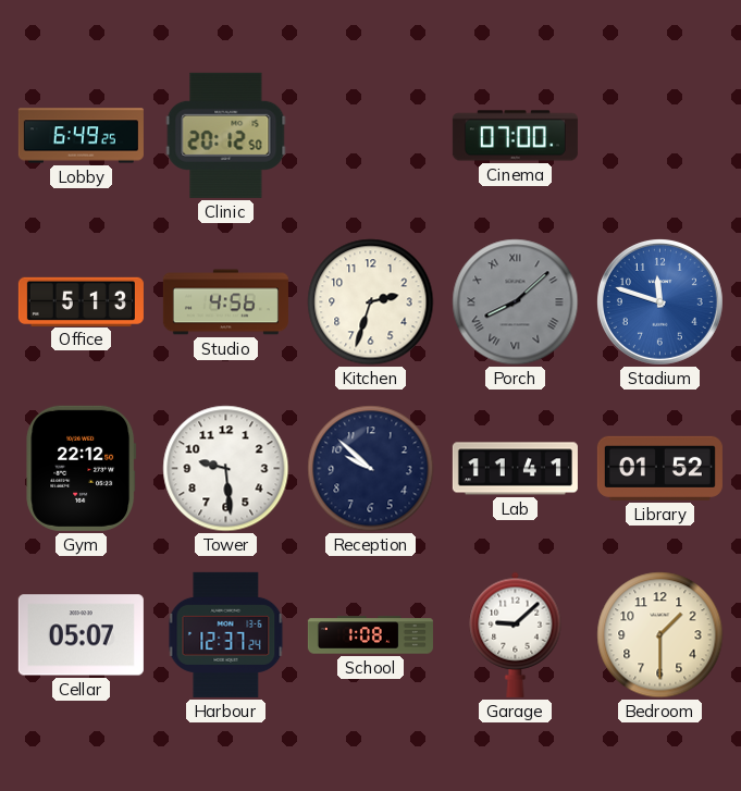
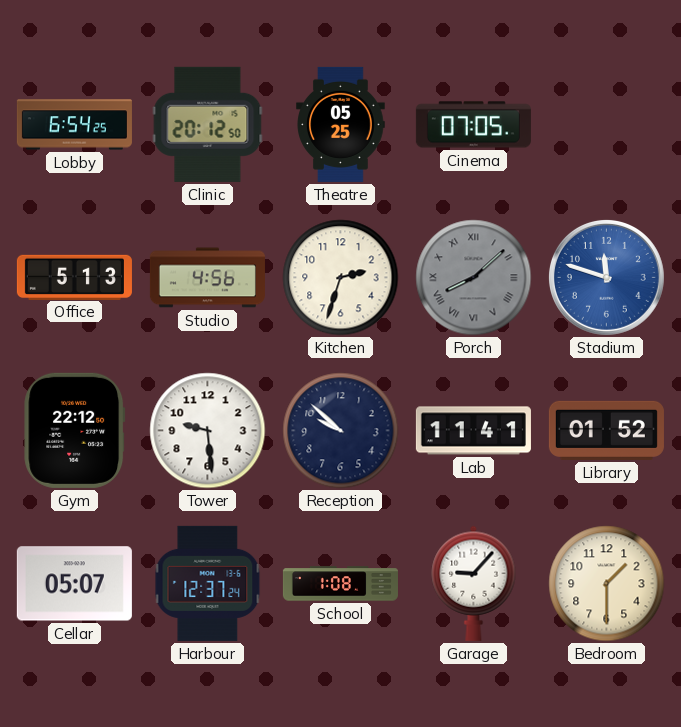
Lobby: 6:49 -> 6:54 (74, 125)
Theatre: none -> 05:25 (341, 124)
Cinema: 07:00 -> 07:05 (473, 125)
Garage: 9:08 -> 9:07 (474, 583)
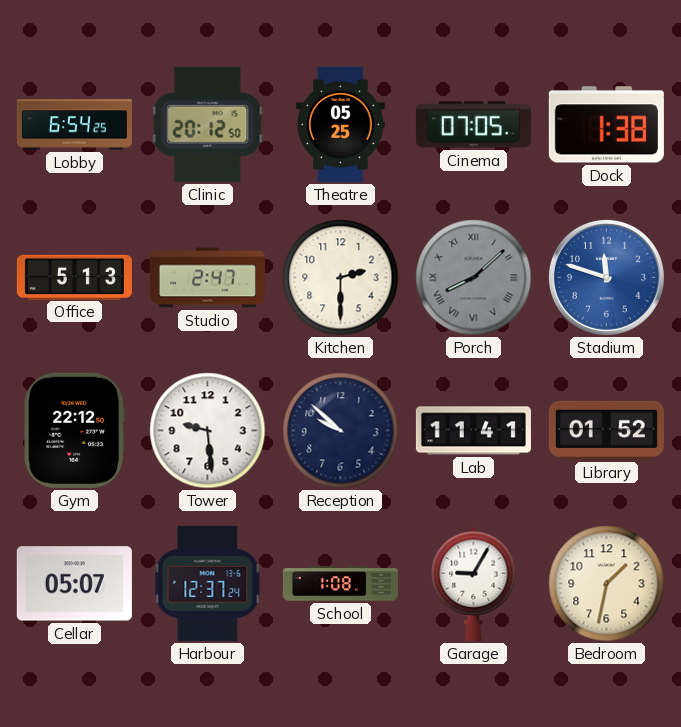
Dock: none -> 1:38 (606, 125)
Studio: 4:56 -> 2:47 (207, 278)
Kitchen: 2:33 -> 2:30 (341, 278)
Garage: 9:07 -> 9:05 (474, 583)
Bedroom: 1:30 -> 1:32 (607, 584)
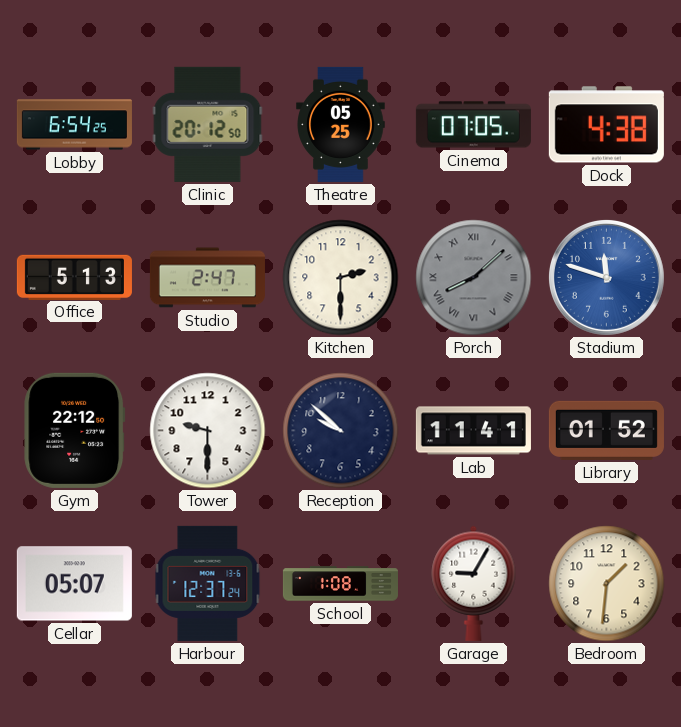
Dock: 1:38 -> 4:38 (606, 125)
Tower: 9:29 -> 9:30 (208, 431)
Bedroom: 1:32 -> 1:31 (607, 584)
